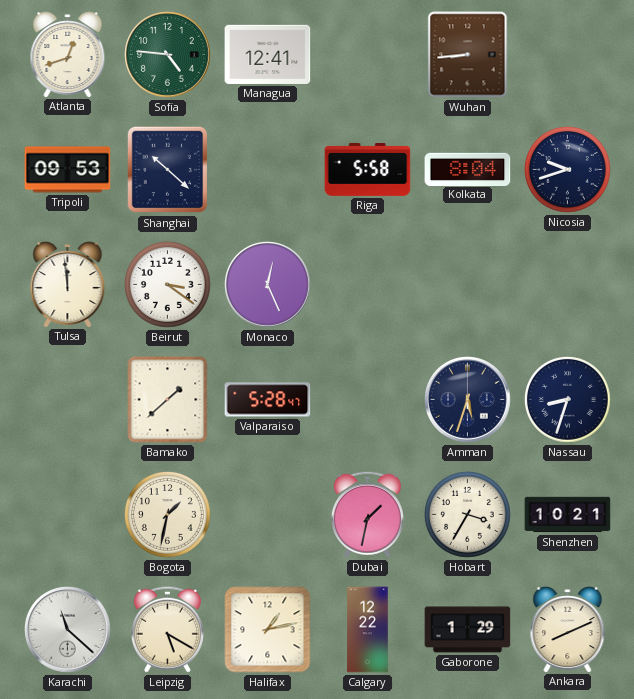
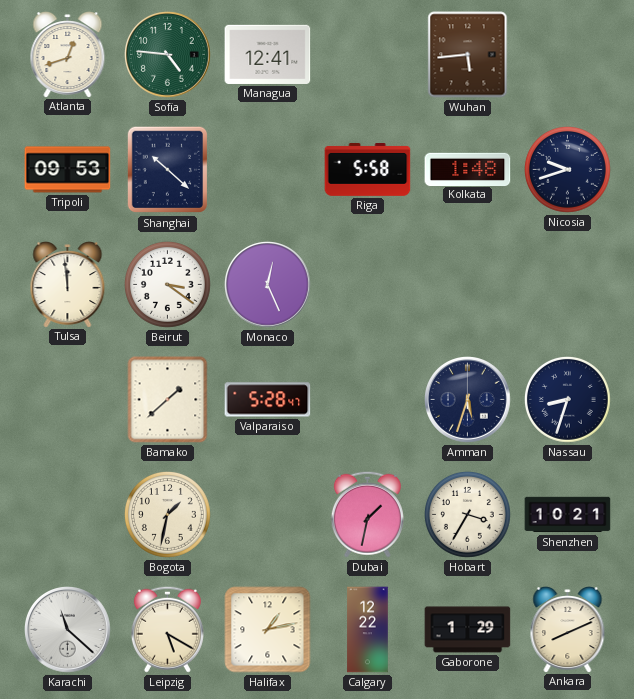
Wuhan: 8:44 -> 5:44 (468, 55)
Kolkata: 8:04 -> 1:48 (468, 169)
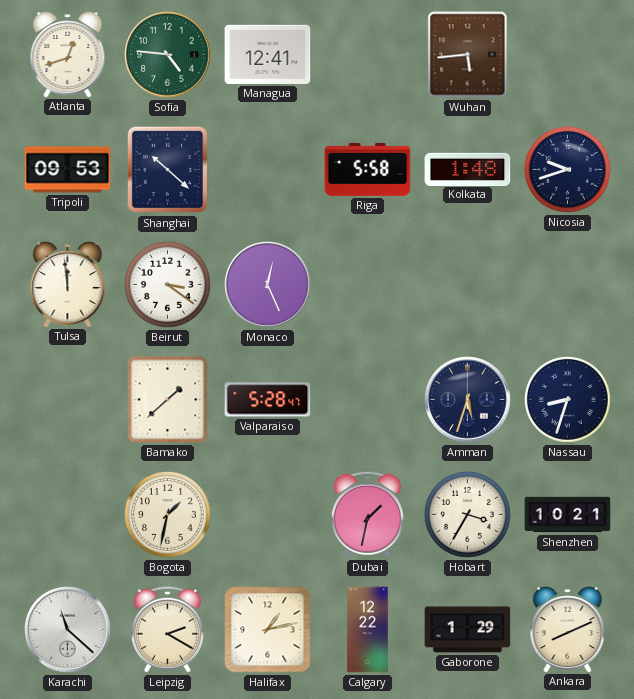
Leipzig: 5:20 -> 2:20 (167, 629)
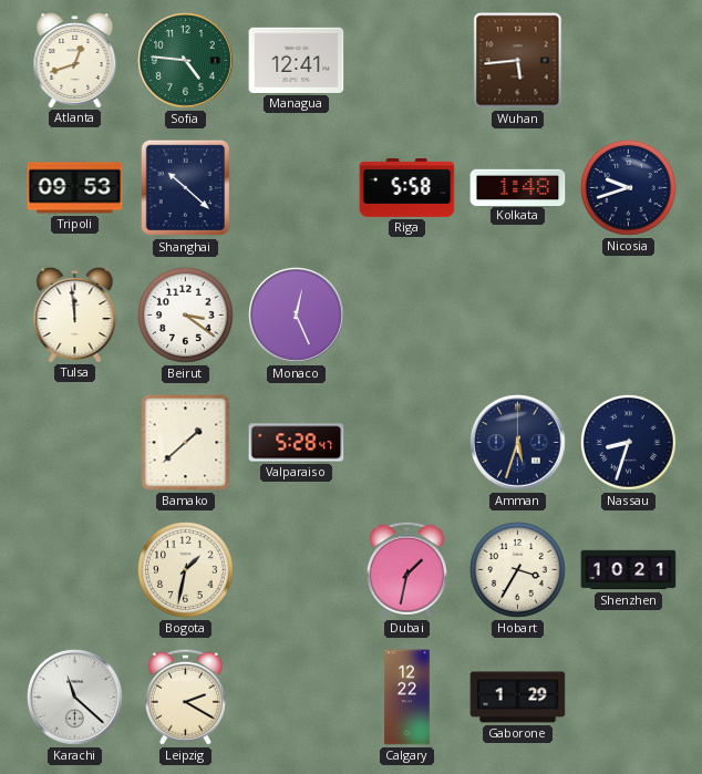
Halifax: 1:13 -> none (268, 630)
Ankara: 8:11 -> none (568, 630)
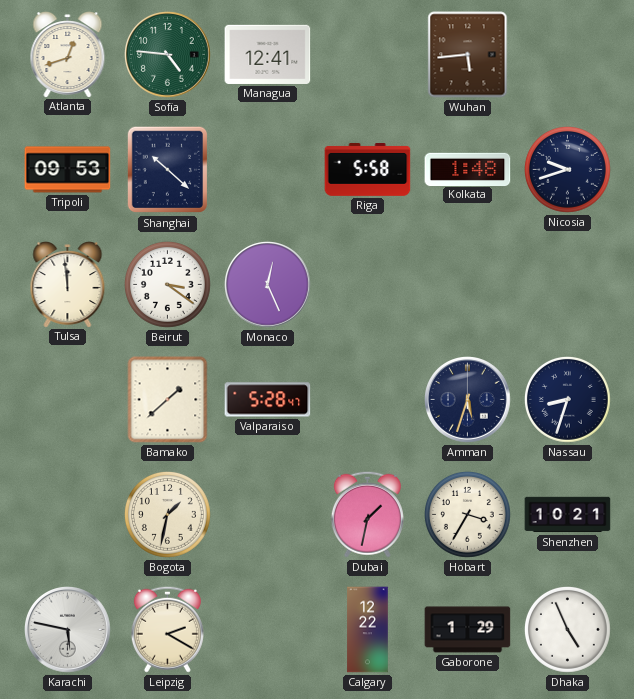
Karachi: 11:22 -> 5:47 (68, 630)
Dhaka: none -> 4:56 (567, 629)
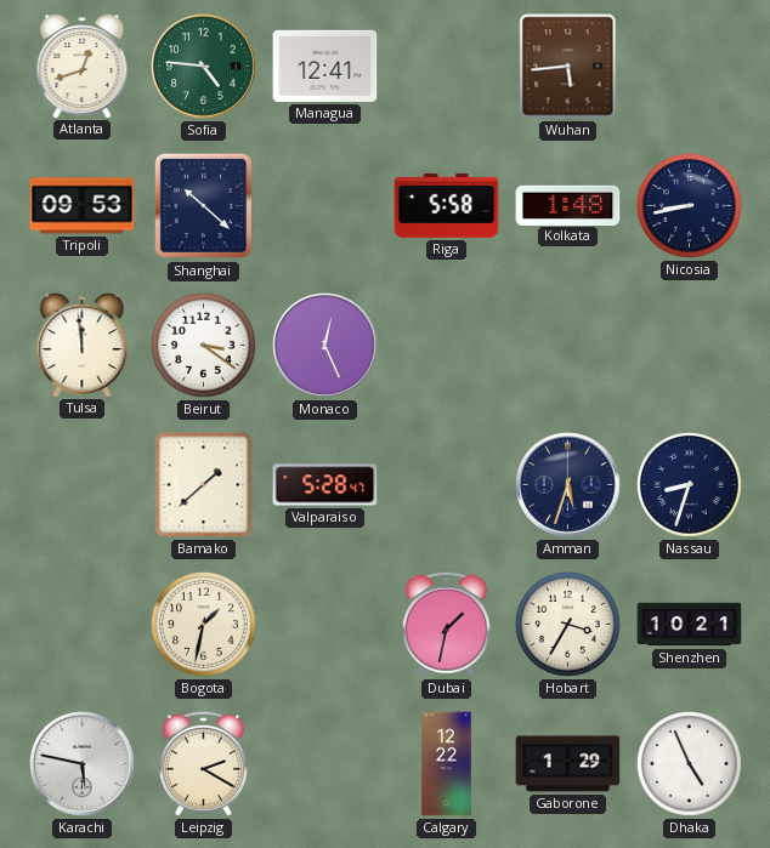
Nicosia: 9:42 -> 8:43 (689, 205)
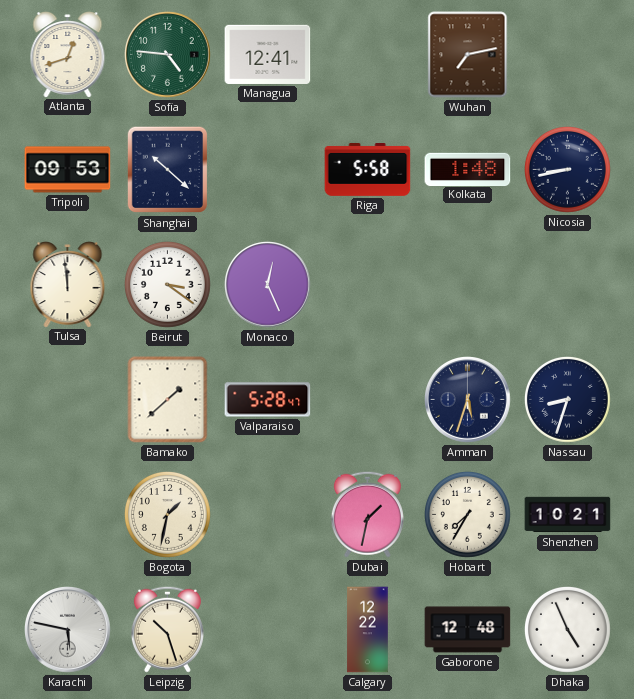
Wuhan: 5:44 -> 7:13 (468, 55)
Hobart: 3:35 -> 7:35 (467, 514)
Leipzig: 2:20 -> 10:27 (167, 629)
Gaborone: 1:29 -> 12:48 (468, 630)
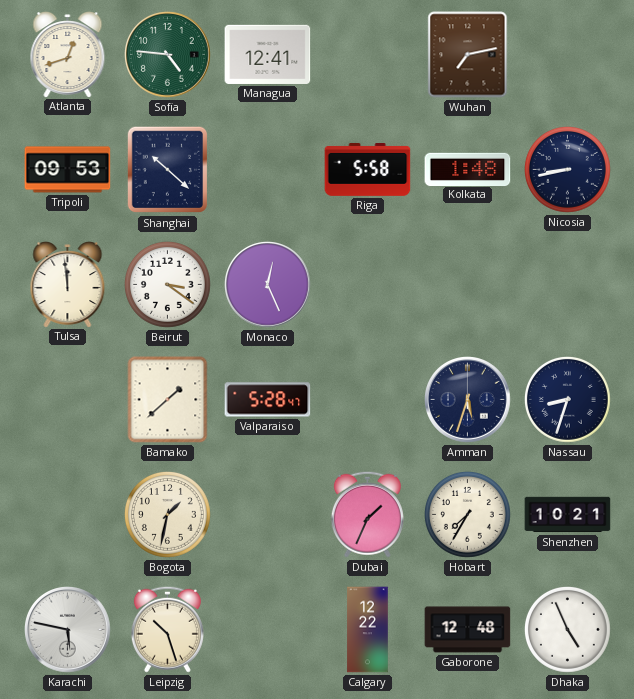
Dubai: 1:32 -> 1:34 (367, 514)
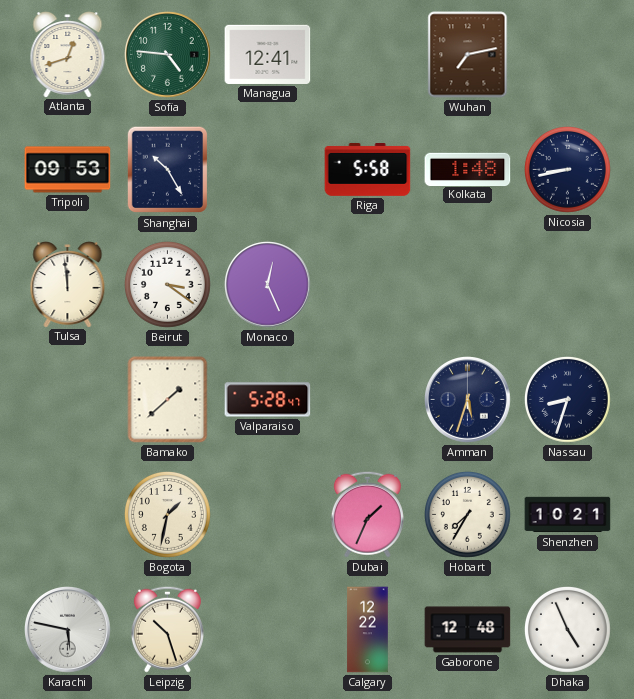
Shanghai: 10:22 -> 10:25 (167, 170)
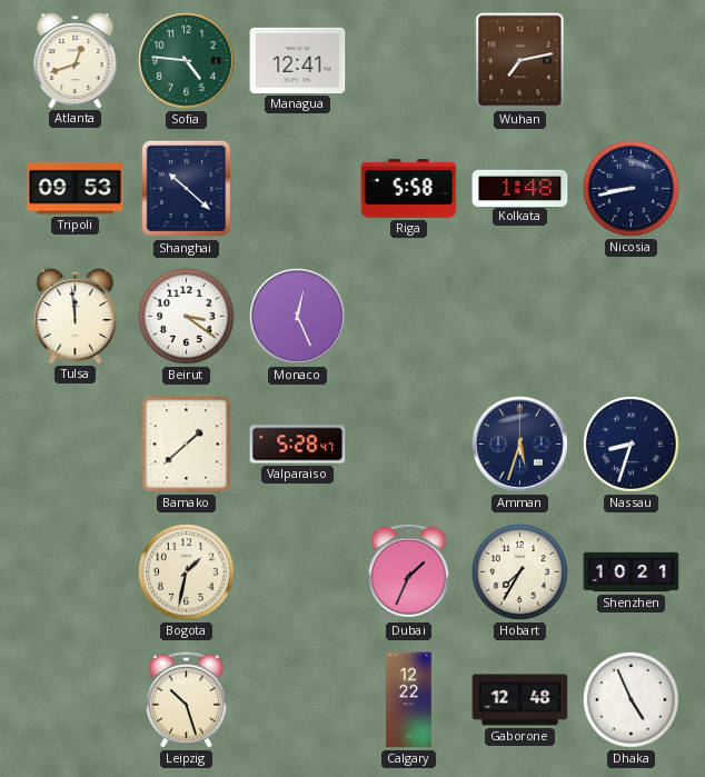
Shanghai: 10:25 -> 10:22 (186, 189)
Karachi: 5:47 -> none (68, 630)
